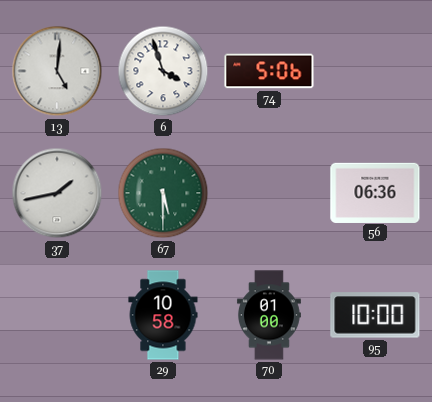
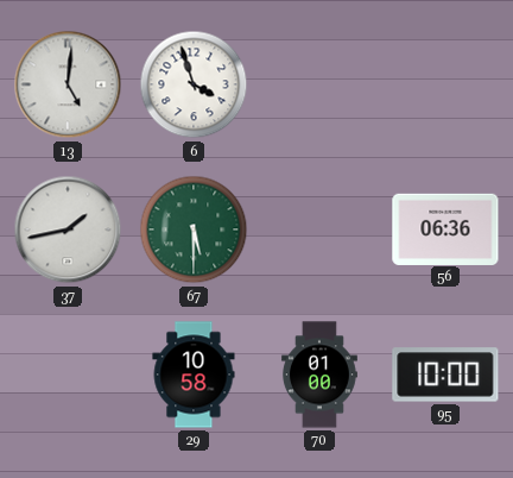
74: 5:06 -> none (269, 71)
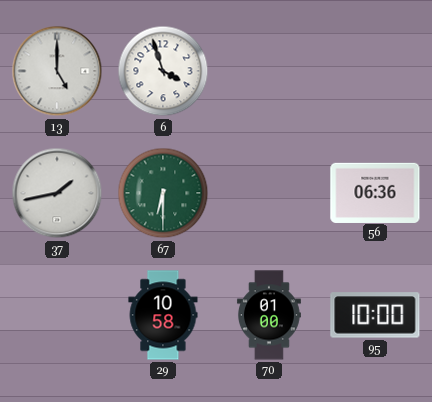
13: 5:01 -> 5:00 (57, 71)
67: 5:30 -> 6:30 (163, 193)
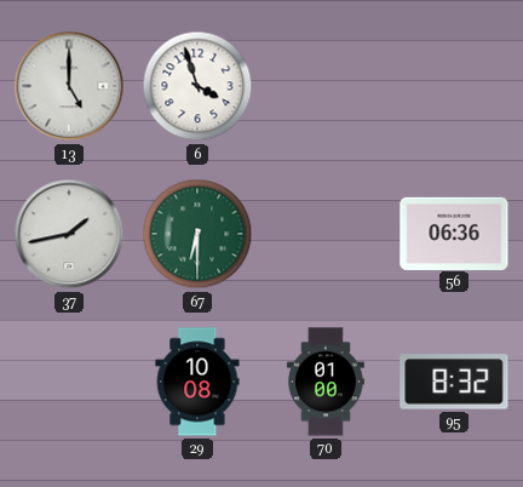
29: 10:58 -> 10:08 (197, 382)
95: 10:00 -> 8:32 (454, 382)
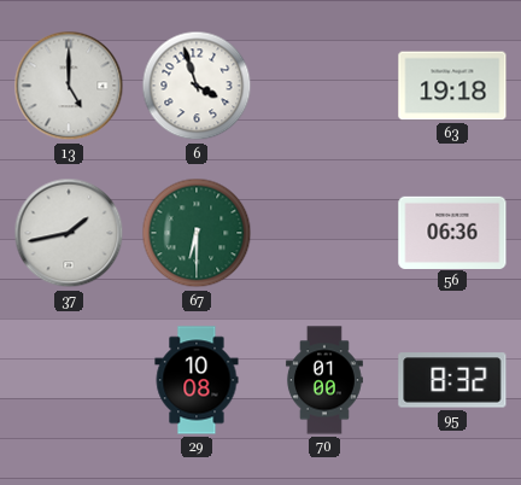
63: none -> 19:18 (452, 86)
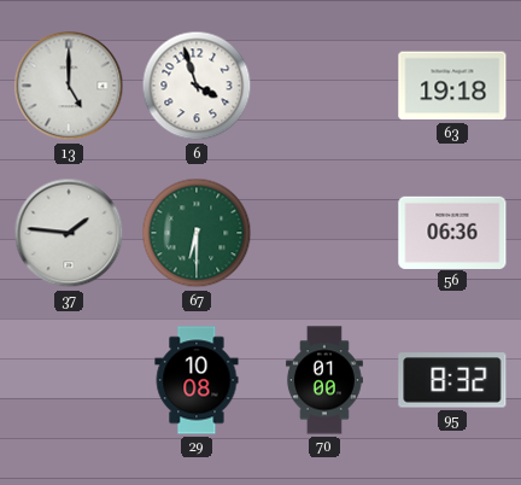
37: 1:43 -> 1:46 (69, 233)
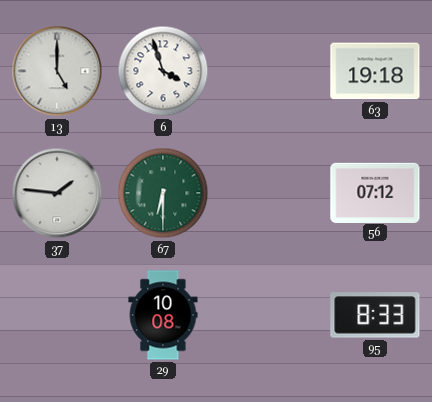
56: 06:36 -> 07:12 (375, 192)
70: 01:00 -> none (324, 380)
95: 8:32 -> 8:33 (375, 315)
